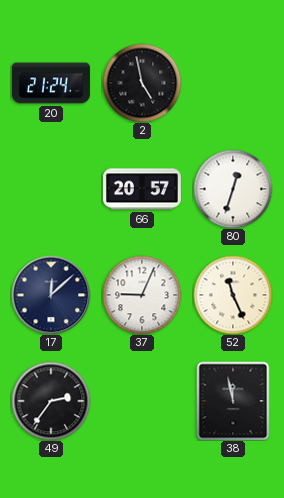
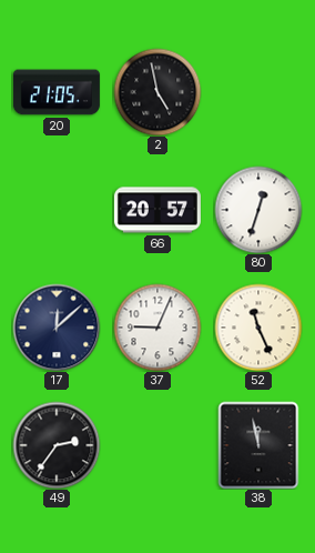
20: 21:24 -> 21:05 (57, 92)
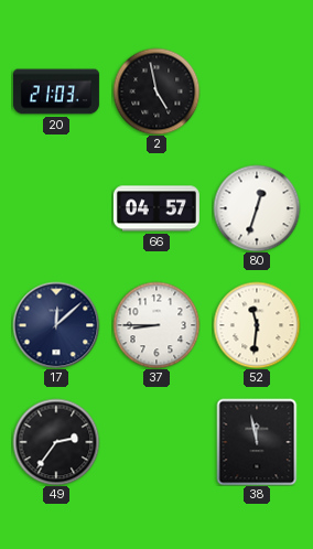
20: 21:05 -> 21:03 (56, 91)
66: 20:57 -> 04:57 (156, 208)
37: 9:04 -> 8:45 (156, 325)
52: 11:26 -> 11:31 (257, 325)
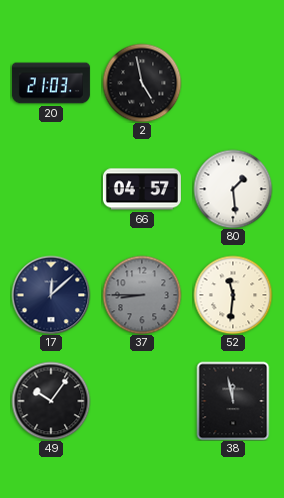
80: 12:33 -> 1:29 (233, 189)
37 dial: white -> grey (142, 295)
49: 2:36 -> 10:06 (51, 401)
